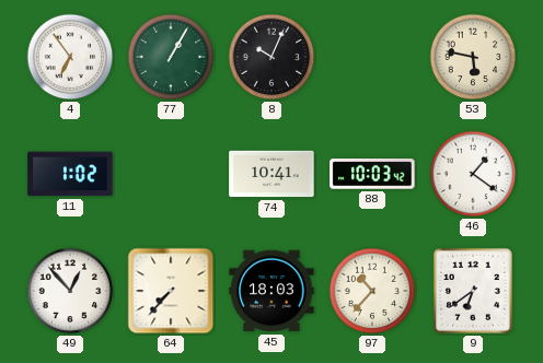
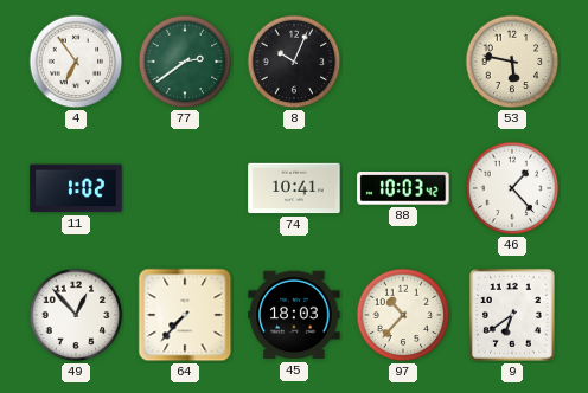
77: 1:05 -> 2:39 (185, 62)
46: 1:21 -> 1:23 (512, 188)
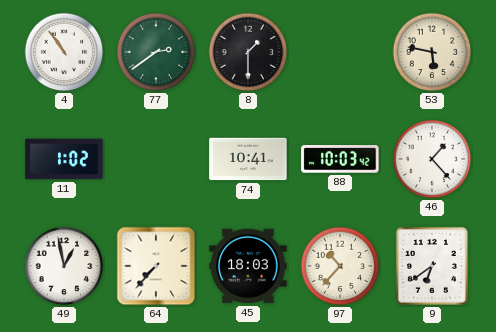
4: 6:54 -> 10:54 (64, 52)
8: 10:04 -> 1:30 (248, 52)
49: 12:53 -> 12:58 (64, 266)
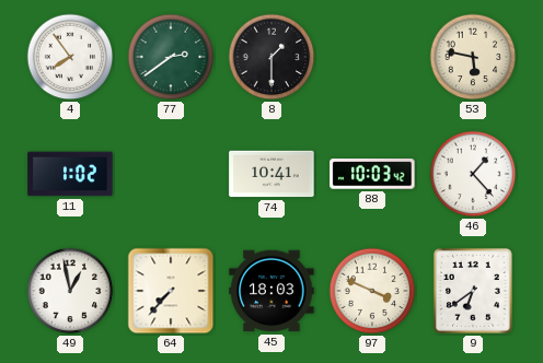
4: 10:54 -> 7:54 (70, 57)
97: 10:37 -> 3:49 (372, 291)
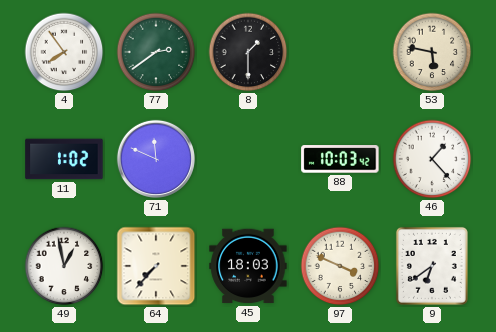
71: none -> 11:49 (156, 159)
74: 10:41 -> none (271, 174)
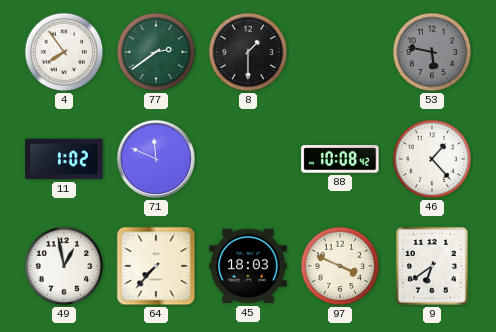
53 dial: cream -> grey (432, 52)
88: 10:03 -> 10:08 (340, 159)
